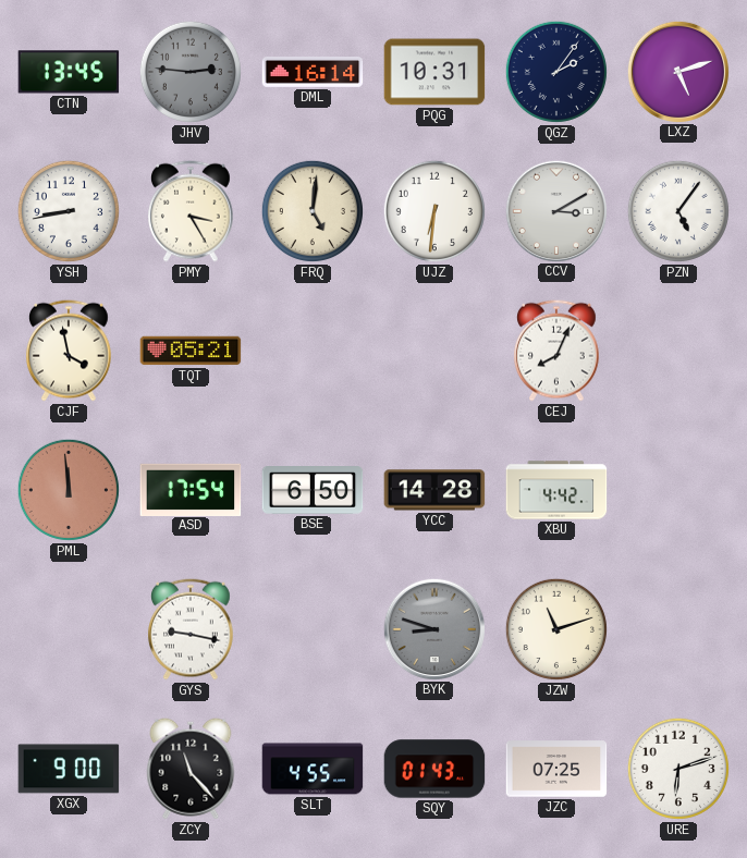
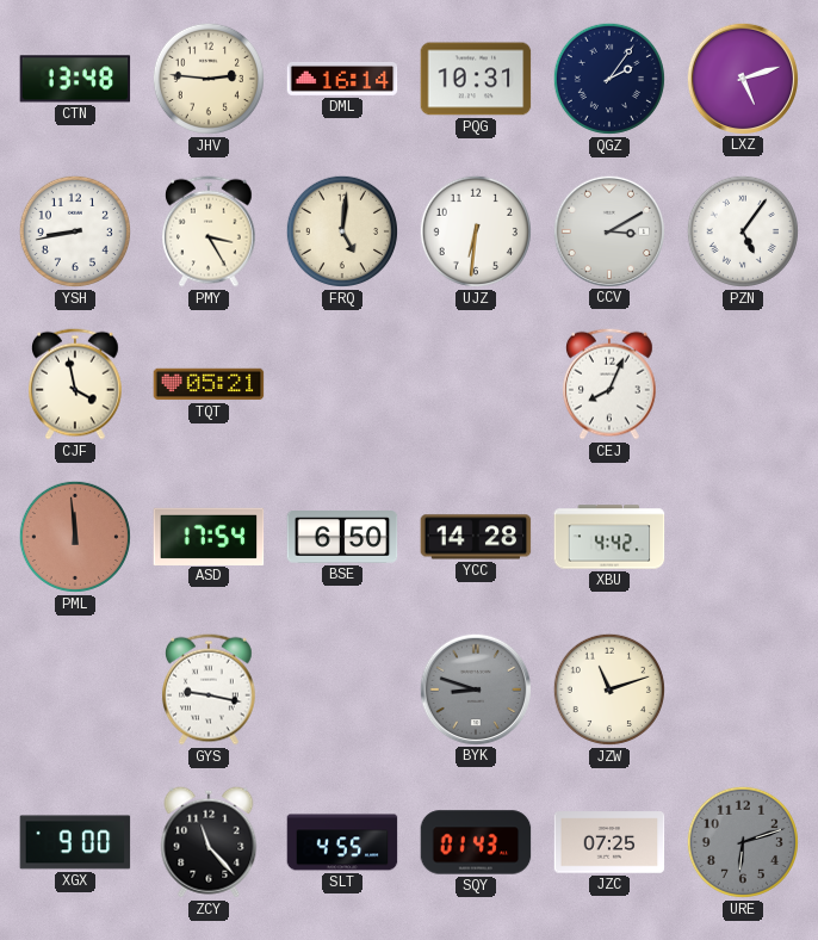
CTN: 13:45 -> 13:48 (75, 79)
JHV dial: grey -> cream (209, 79)
URE dial: white -> grey (743, 842)
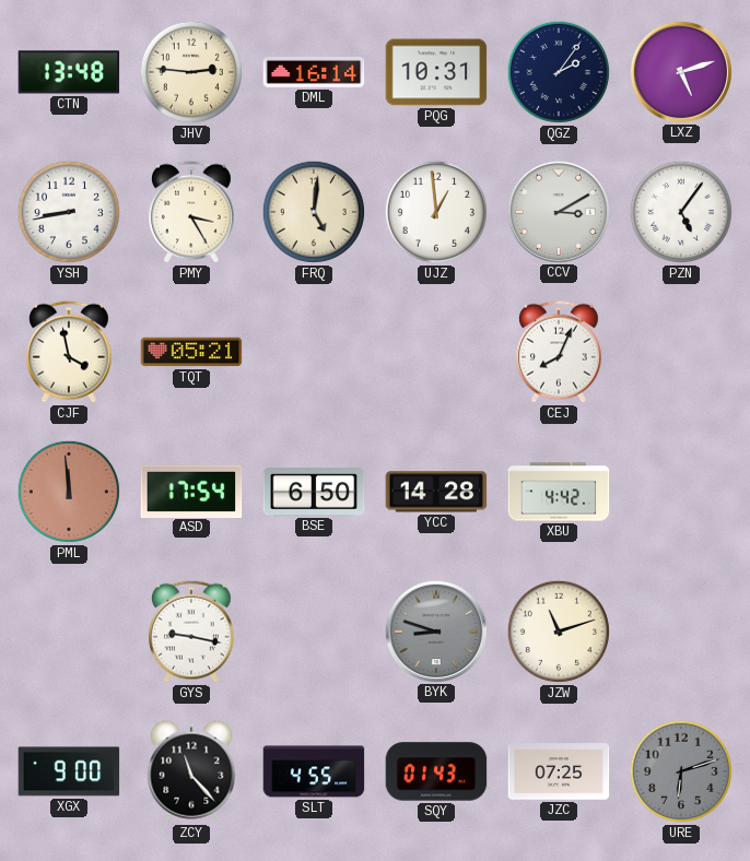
UJZ: 6:31 -> 12:59 (436, 212)
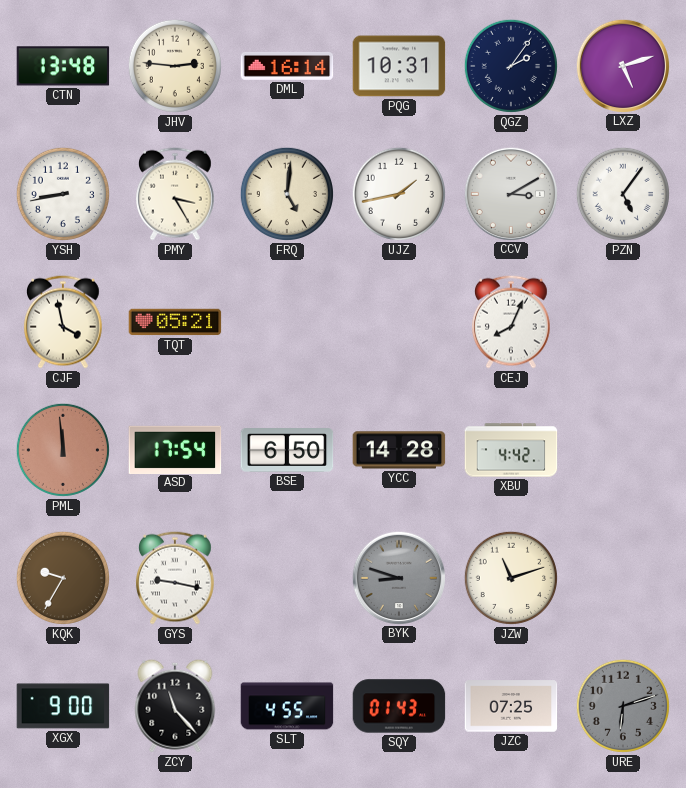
UJZ: 12:59 -> 1:43 (399, 194)
KQK: none -> 9:35 (63, 578)
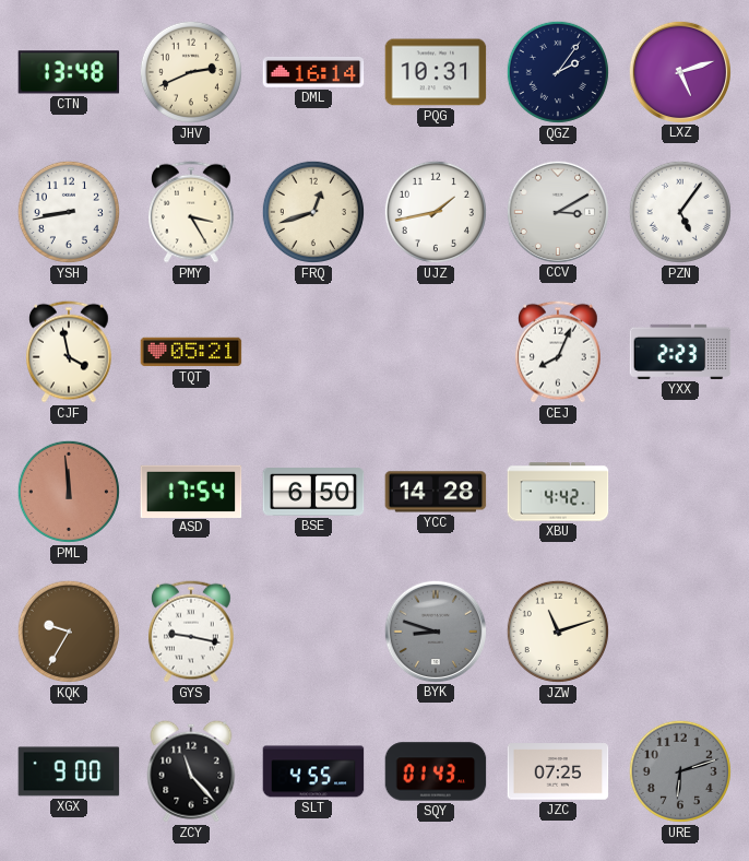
JHV: 2:46 -> 2:41 (191, 72)
FRQ: 5:01 -> 12:42 (313, 212)
YXX: none -> 2:23 (680, 352)
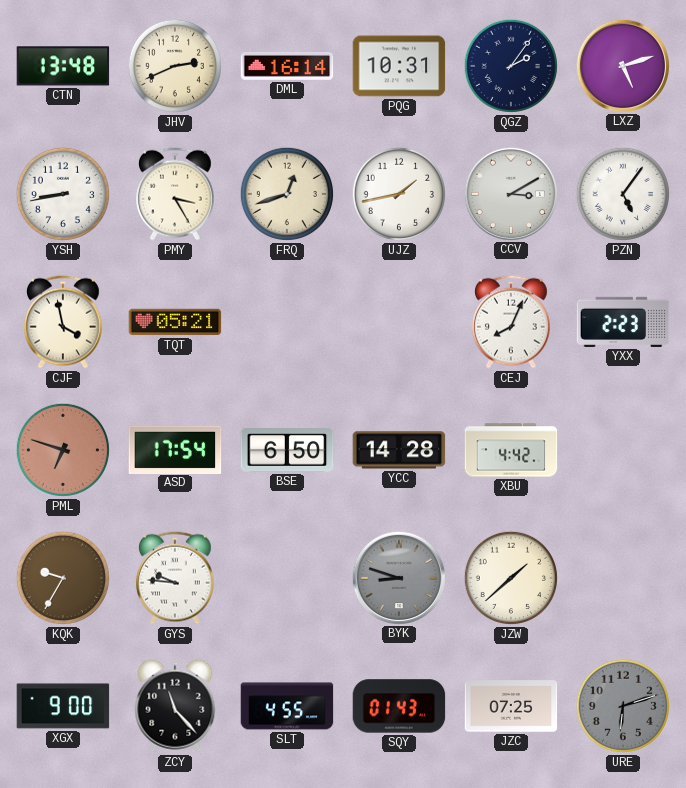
PML: 11:59 -> 6:48 (63, 450)
GYS: 9:17 -> 9:46 (176, 578)
JZW: 11:12 -> 1:38 (511, 578)
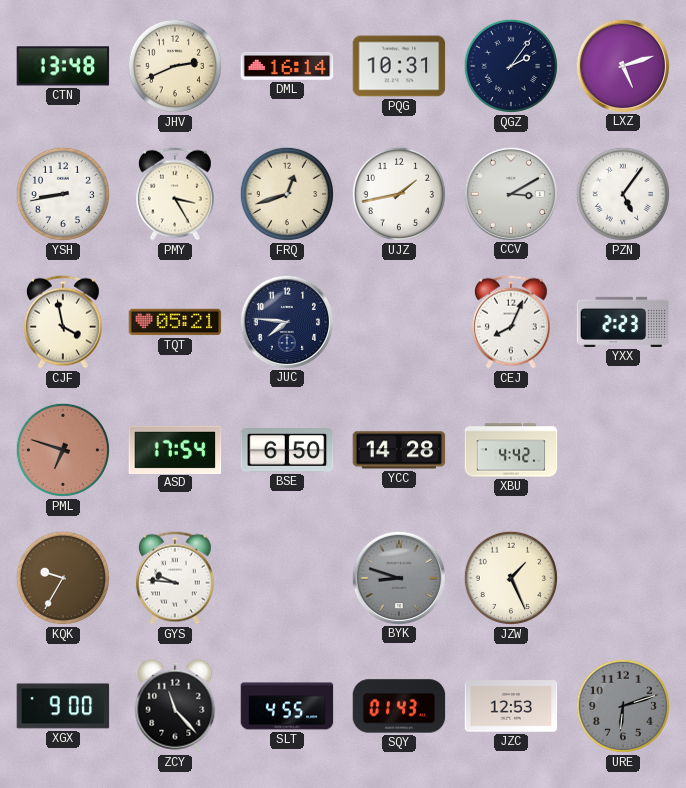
JUC: none -> 7:46 (286, 321)
JZW: 1:38 -> 1:26 (511, 578)
JZC: 07:25 -> 12:53 (511, 706)
